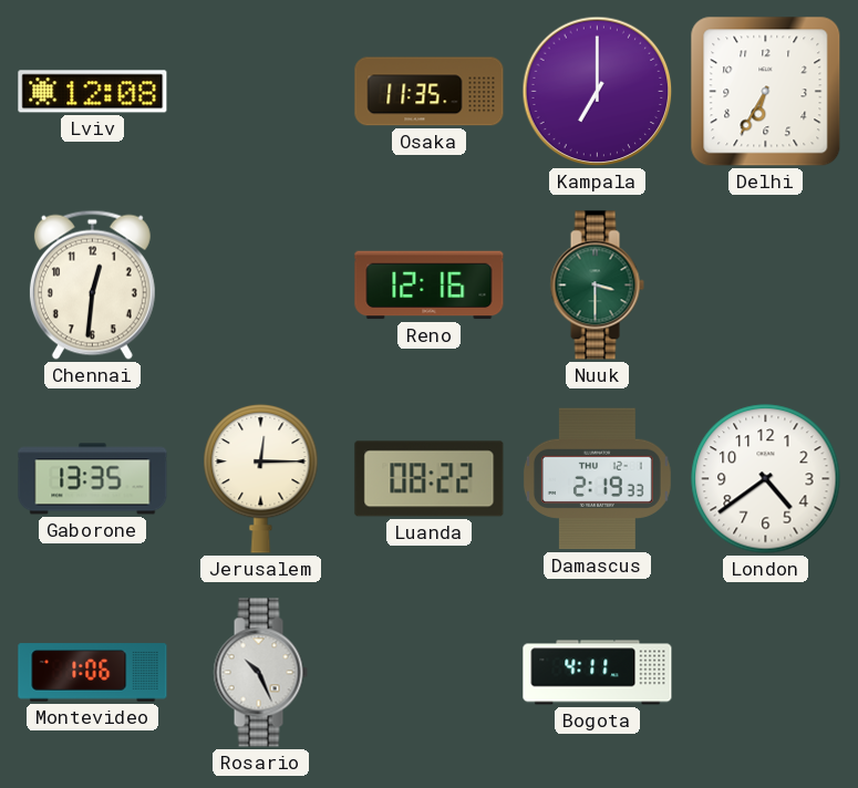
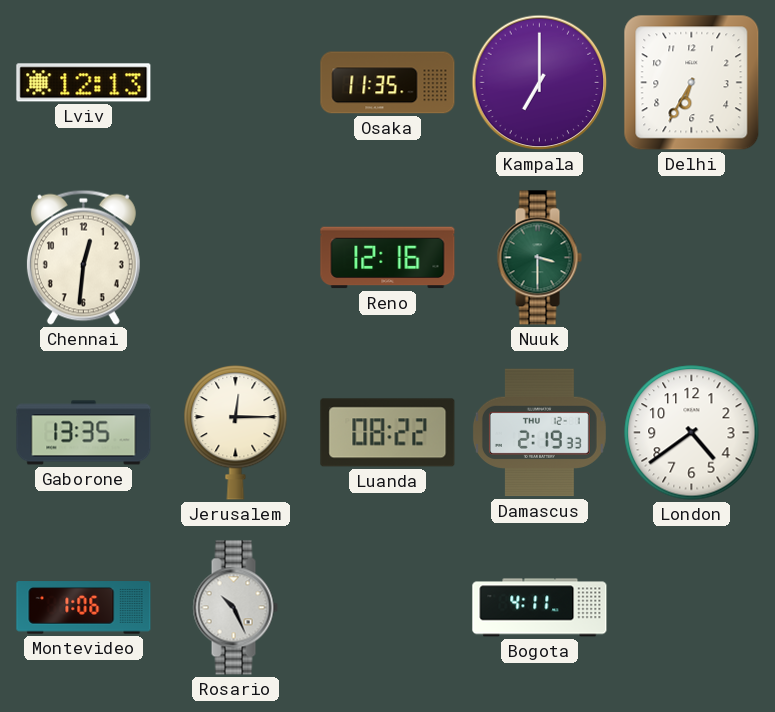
Lviv: 12:08 -> 12:13 (84, 83)
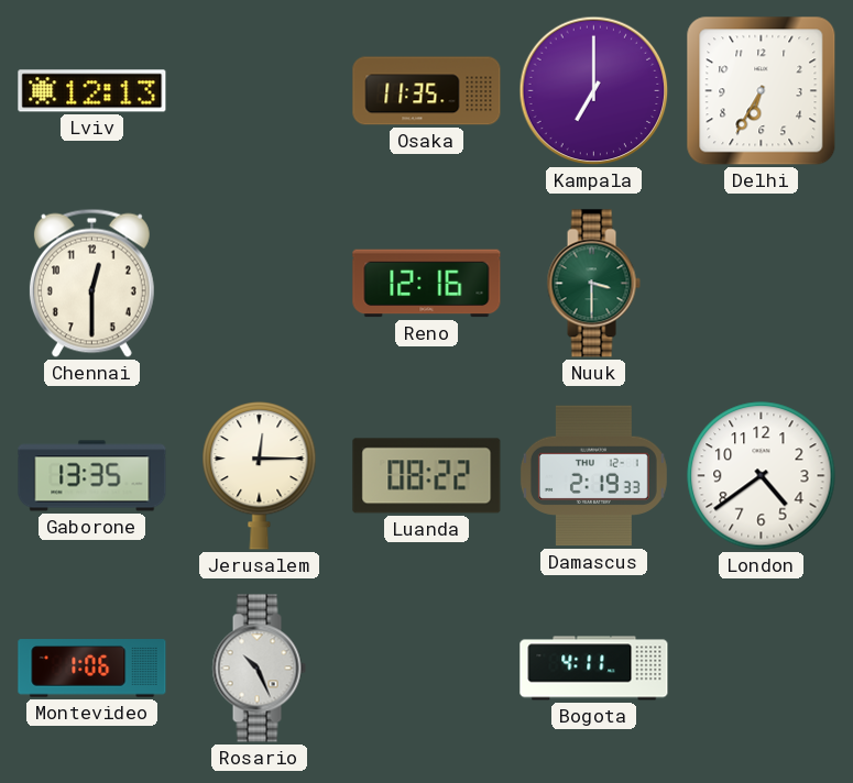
Chennai: 12:31 -> 12:30 (91, 283)
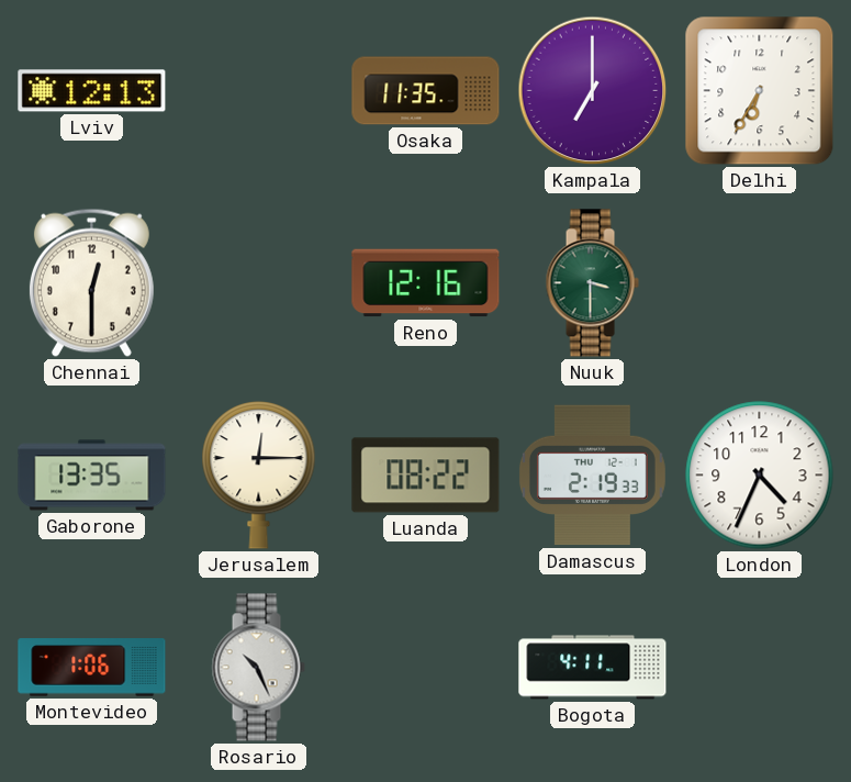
London: 4:39 -> 4:34 (760, 476)
